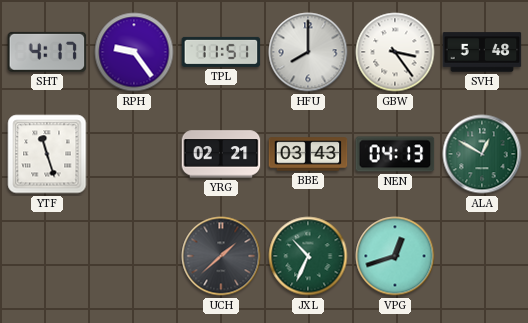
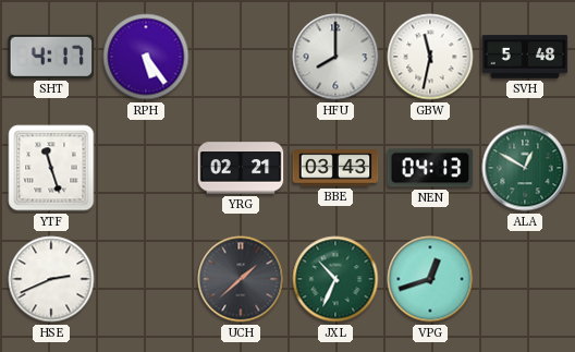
RPH: 9:24 -> 5:24 (146, 57)
TPL: 11:51 -> none (221, 52)
GBW: 3:24 -> 11:32 (430, 57)
HSE: none -> 2:41 (51, 279)
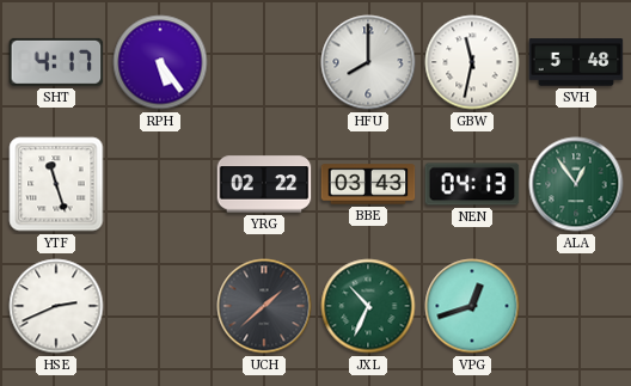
YRG: 02:21 -> 02:22 (264, 184)
ALA: 12:50 -> 12:54 (576, 184)
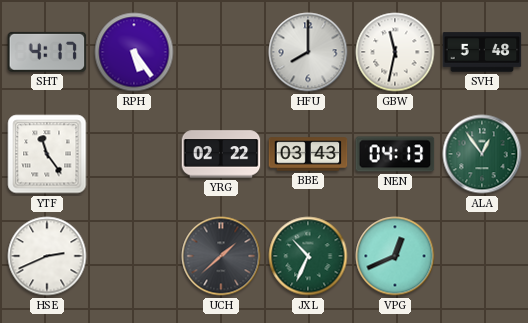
YTF: 11:27 -> 11:24 (47, 154)
VPG: 12:42 -> 12:41 (395, 256)
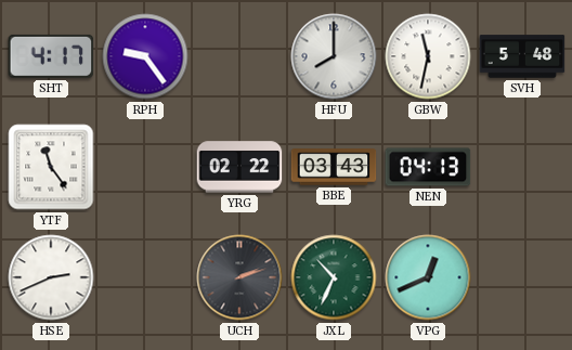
RPH: 5:24 -> 9:24 (145, 56)
ALA: 12:54 -> none (482, 154)
UCH: 1:38 -> 2:12 (239, 277)
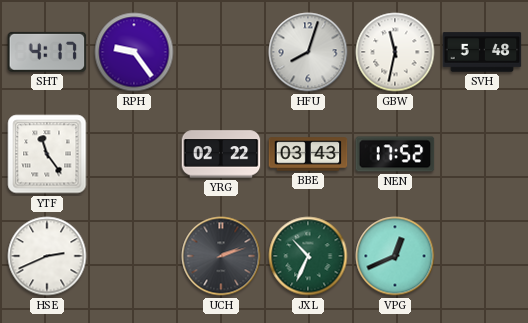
HFU: 8:00 -> 8:03 (308, 52)
NEN: 04:13 -> 17:52 (395, 154)
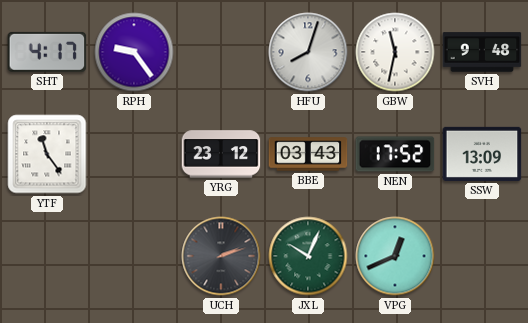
SVH: 5:48 -> 9:48 (482, 52)
YRG: 02:22 -> 23:12 (221, 154)
SSW: none -> 13:09 (482, 154)
HSE: 2:41 -> none (47, 256)
JXL: 10:34 -> 10:04 (308, 256)
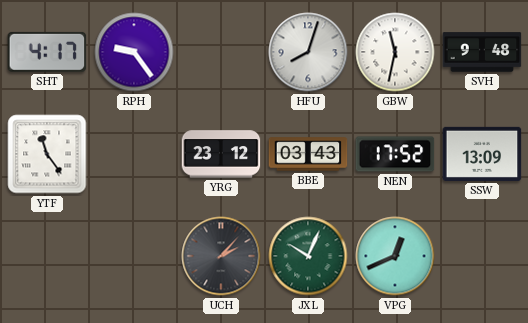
UCH: 2:12 -> 2:07 (221, 256)
